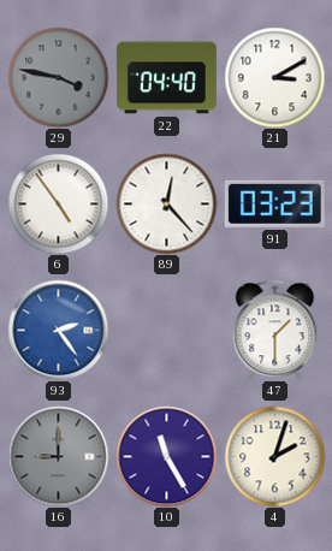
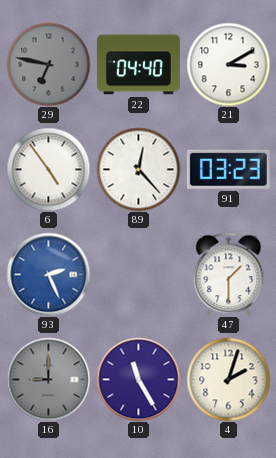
29: 3:47 -> 6:47 (48, 64)
93: 2:24 -> 2:26 (48, 274)
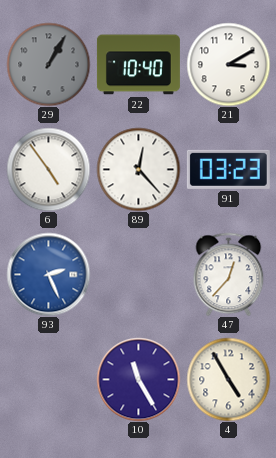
29: 6:47 -> 1:05 (48, 64)
22: 04:40 -> 10:40 (138, 65)
47: 1:30 -> 12:37 (229, 274)
16: 9:00 -> none (48, 379)
4: 2:03 -> 4:55 (228, 379)
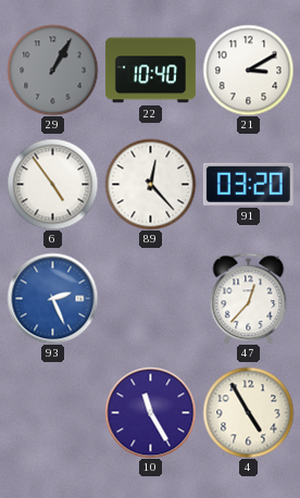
91: 03:23 -> 03:20 (248, 184)
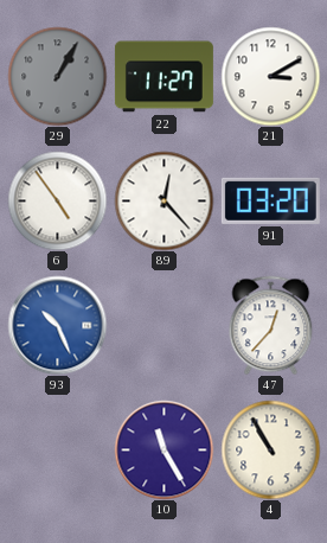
22: 10:40 -> 11:27 (163, 77)
93: 2:26 -> 10:26 (57, 325)
4: 4:55 -> 10:55 (270, 449)
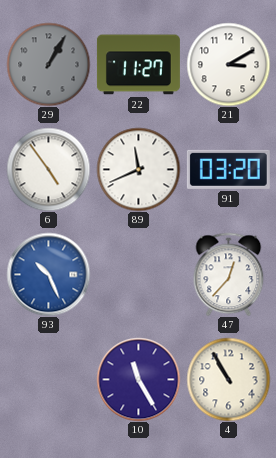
89: 12:23 -> 11:41 (138, 169)
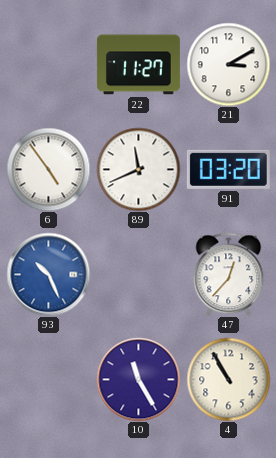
29: 1:05 -> none (48, 64)
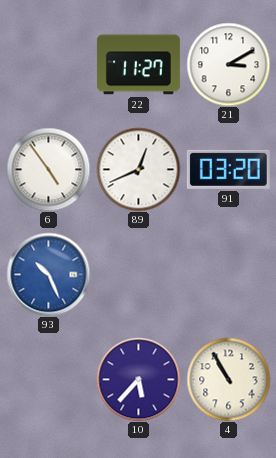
89: 11:41 -> 12:41 (138, 169)
47: 12:37 -> none (229, 274)
10: 11:25 -> 5:37 (138, 379)
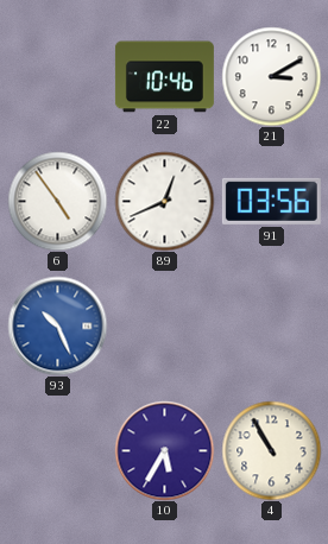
22: 11:27 -> 10:46 (164, 77)
91: 03:20 -> 03:56 (271, 201)
10: 5:37 -> 5:35 (164, 450)
